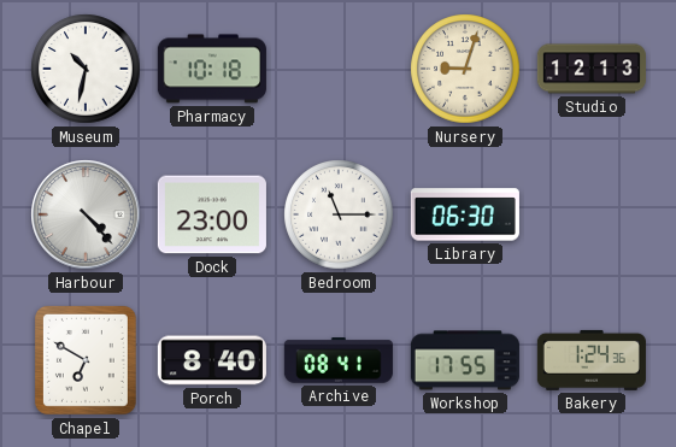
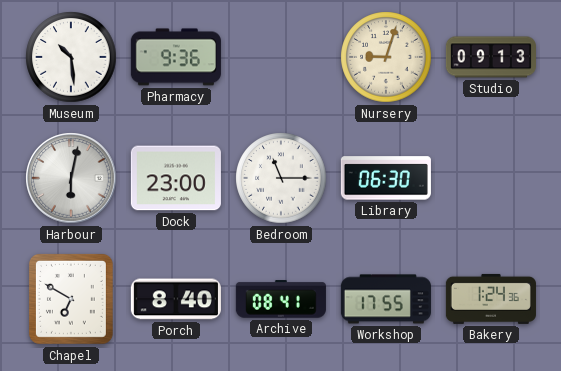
Museum: 10:32 -> 10:29 (71, 57)
Pharmacy: 10:18 -> 9:36 (176, 57)
Studio: 12:13 -> 09:13 (491, 57)
Harbour: 4:23 -> 6:02 (71, 178)
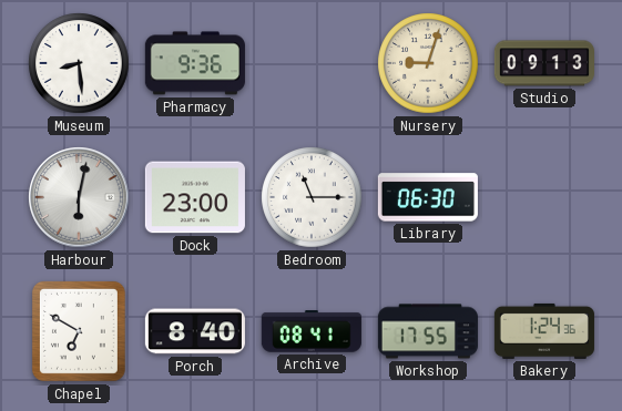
Museum: 10:29 -> 8:29 (79, 63)
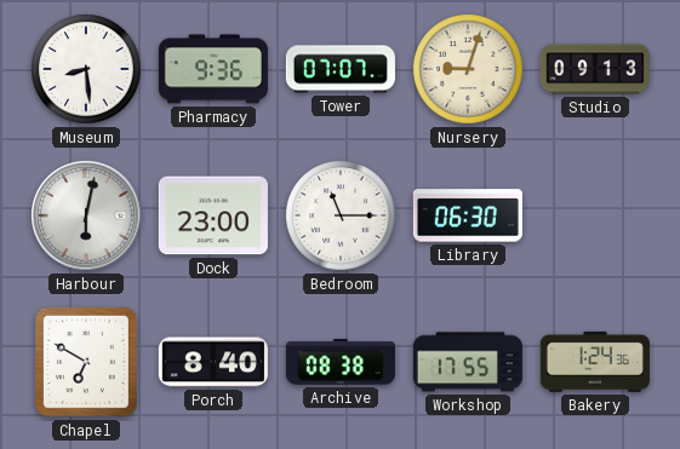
Tower: none -> 07:07 (341, 69)
Archive: 08:41 -> 08:38 (341, 362)
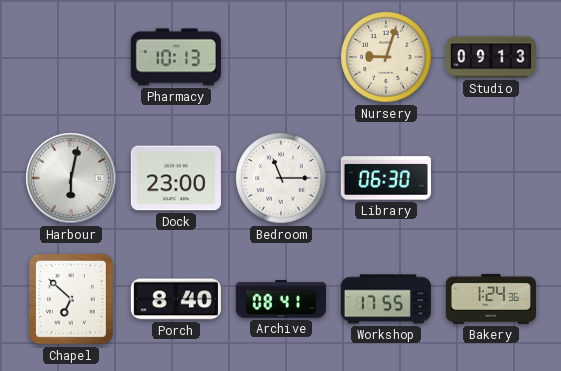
Museum: 8:29 -> none (86, 69)
Pharmacy: 9:36 -> 10:13 (176, 57)
Tower: 07:07 -> none (341, 69)
Chapel: 6:50 -> 6:52 (71, 299)
Archive: 08:38 -> 08:41 (281, 299)
